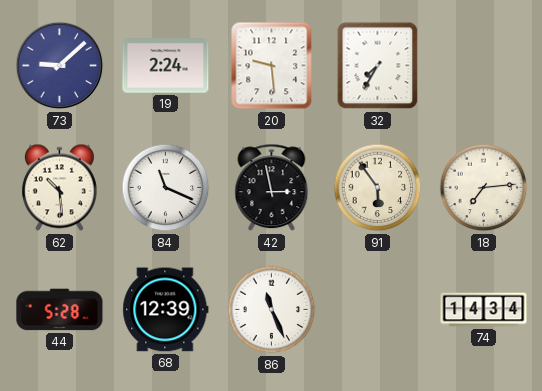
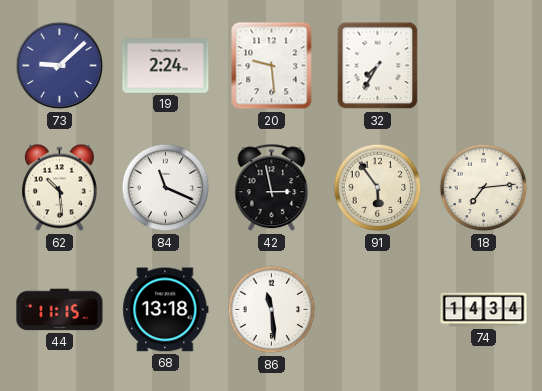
44: 5:28 -> 11:15 (60, 310)
68: 12:39 -> 13:18 (166, 310)
86: 11:26 -> 11:29 (272, 310)
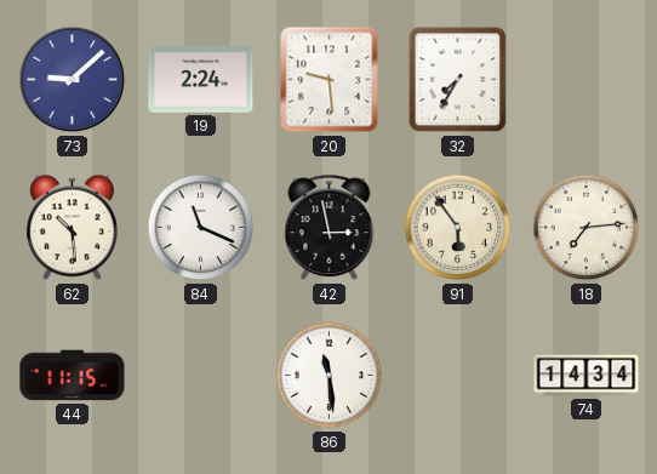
68: 13:18 -> none (166, 310)
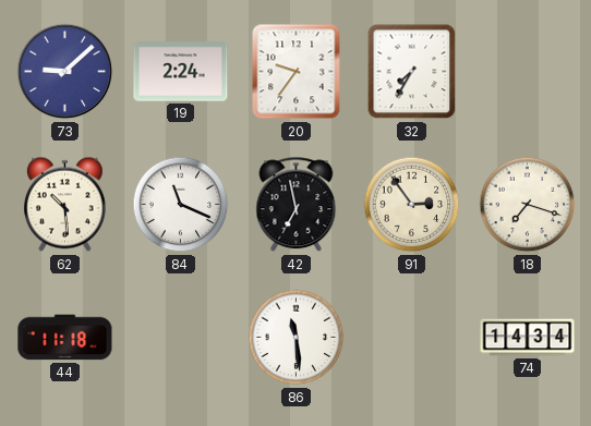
20: 9:29 -> 9:36 (297, 72)
42: 2:58 -> 6:58 (297, 205)
91: 5:54 -> 2:54 (412, 205)
18: 7:14 -> 7:18 (528, 205)
44: 11:15 -> 11:18 (65, 338)
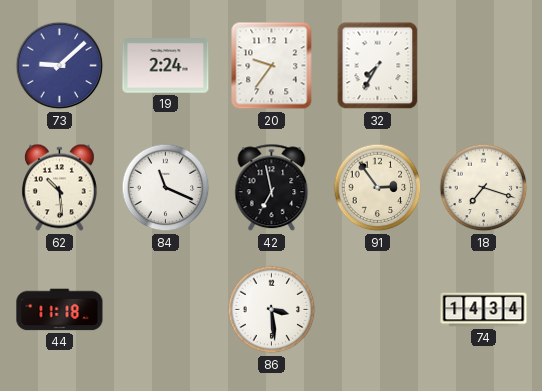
86: 11:29 -> 3:29 (272, 310)
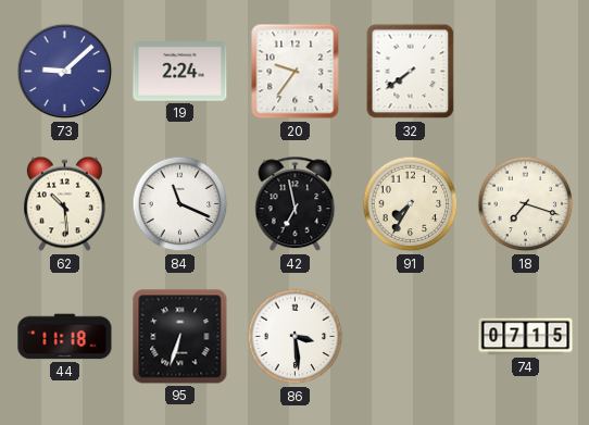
32: 7:35 -> 7:39 (411, 72)
91: 2:54 -> 7:35 (411, 204)
95: none -> 6:33 (180, 337)
74: 14:34 -> 07:15 (526, 337)
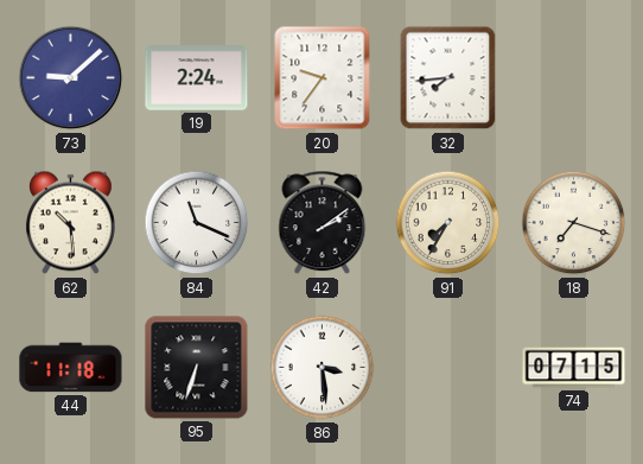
32: 7:39 -> 7:44 (448, 78)
42: 6:58 -> 2:09 (323, 223)
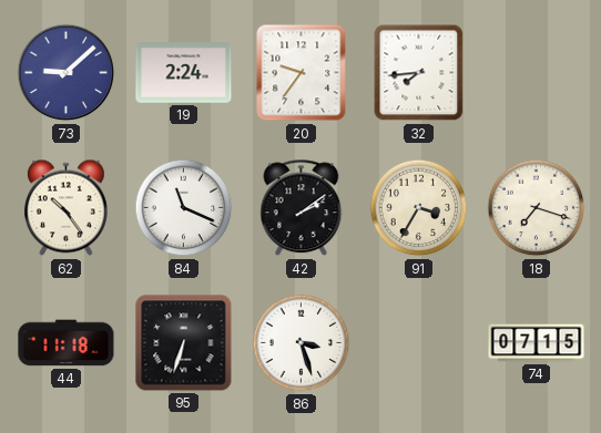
62: 10:29 -> 10:24 (65, 208)
91: 7:35 -> 3:35 (419, 208)
86: 3:29 -> 3:27 (302, 343)
